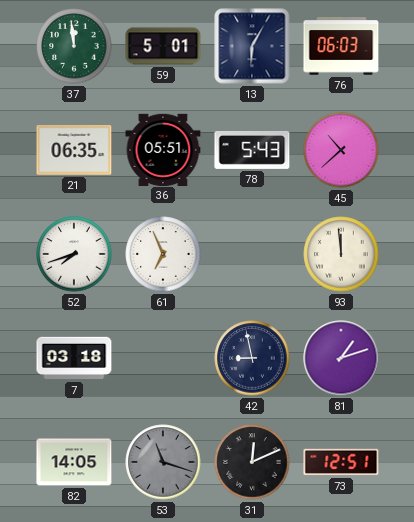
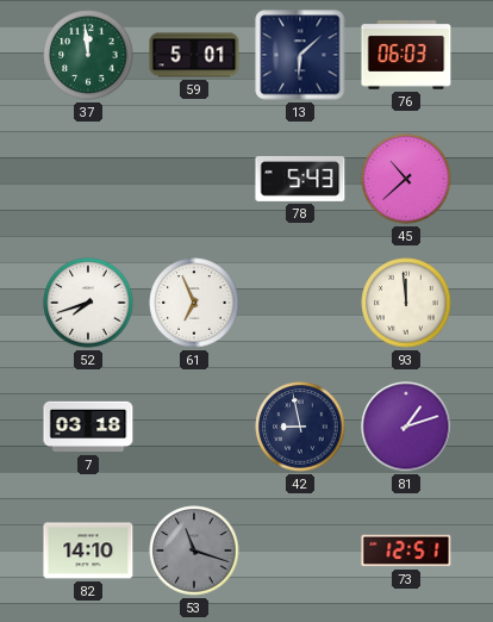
13: 6:05 -> 6:08 (300, 55)
21: 06:35 -> none (74, 150)
36: 05:51 -> none (163, 149)
82: 14:05 -> 14:10 (88, 551)
31: 12:11 -> none (252, 462)
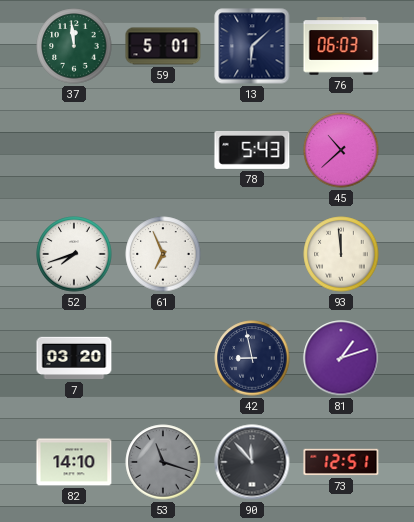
7: 03:18 -> 03:20 (74, 358)
90: none -> 11:53 (252, 462)
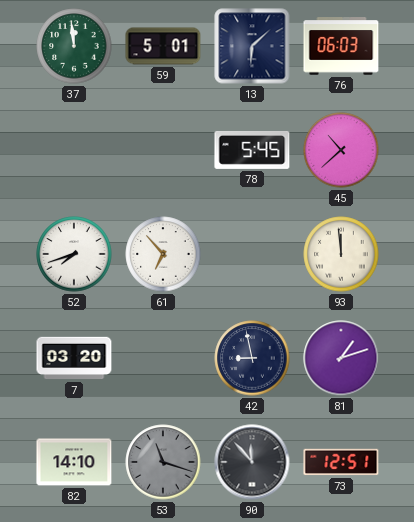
78: 5:43 -> 5:45 (252, 150)
61: 6:56 -> 6:53 (163, 254)
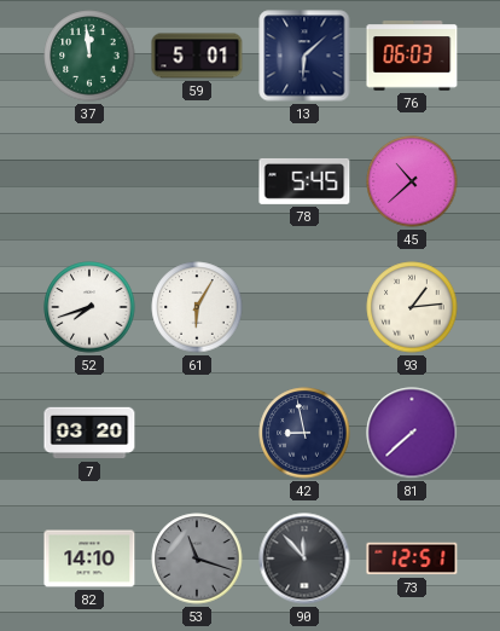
61: 6:53 -> 6:05 (197, 307)
93: 11:59 -> 1:14 (412, 307)
81: 1:12 -> 7:38 (412, 433)
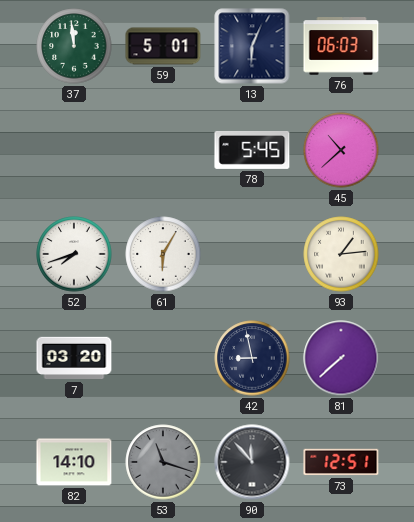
13: 6:08 -> 6:04 (252, 46)
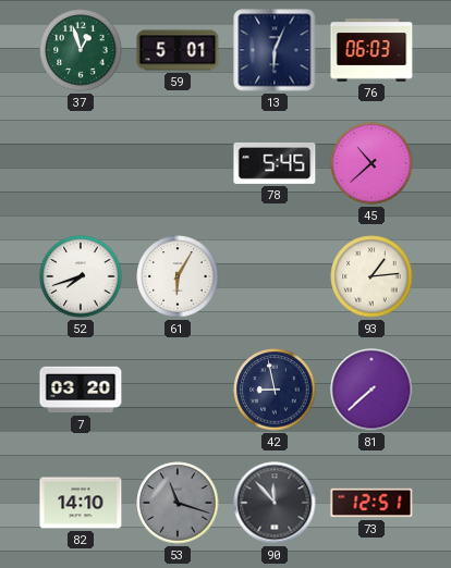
37: 11:59 -> 12:57 (81, 50)
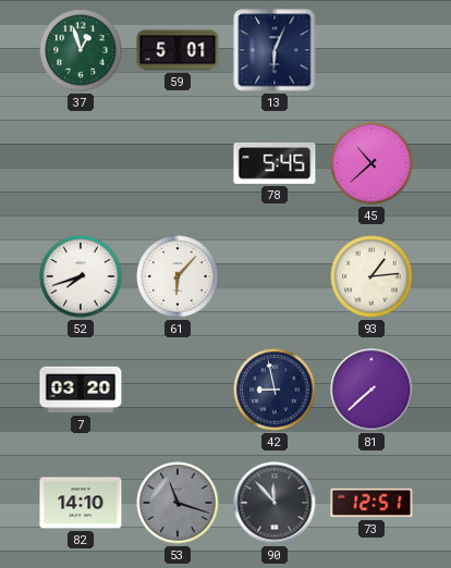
76: 06:03 -> none (371, 50)
61: 6:05 -> 6:07 (178, 276)
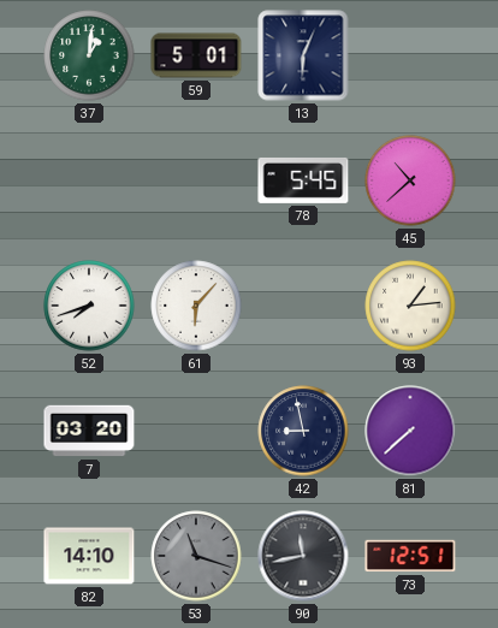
37: 12:57 -> 1:01 (89, 55)
90: 11:53 -> 11:43 (303, 556)
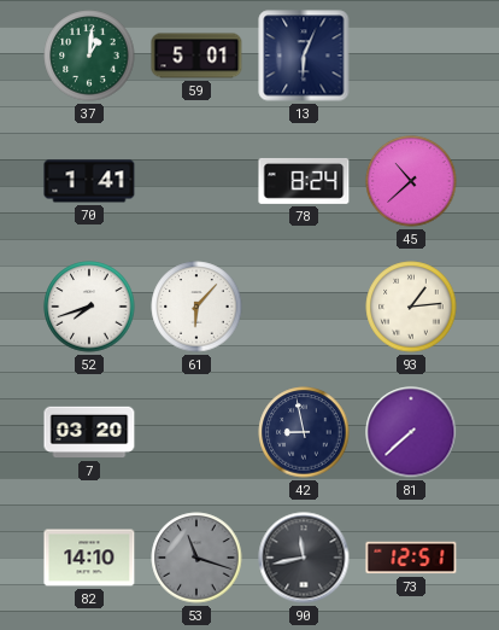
70: none -> 1:41 (89, 181)
78: 5:45 -> 8:24 (304, 181)
